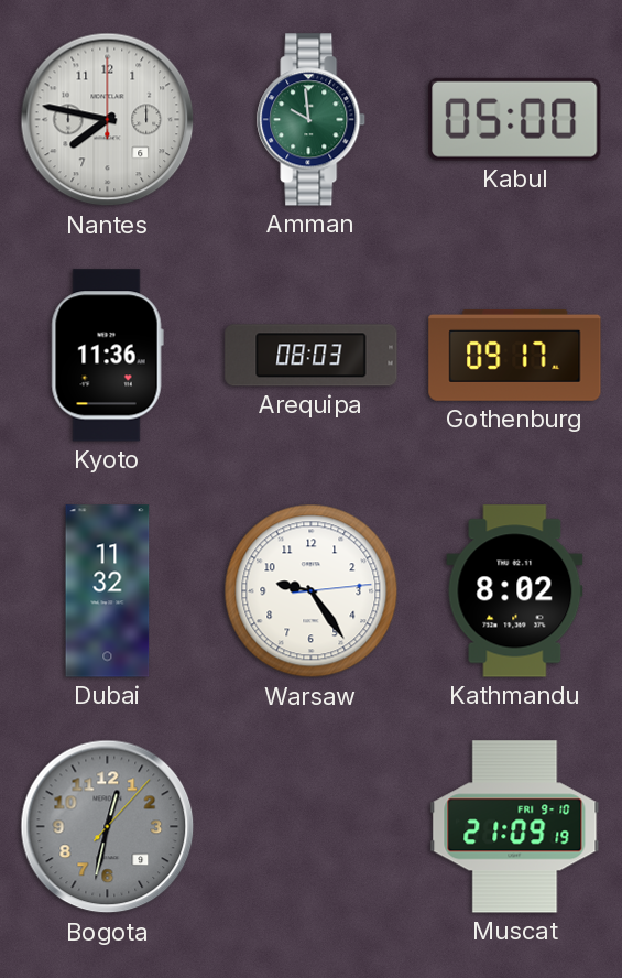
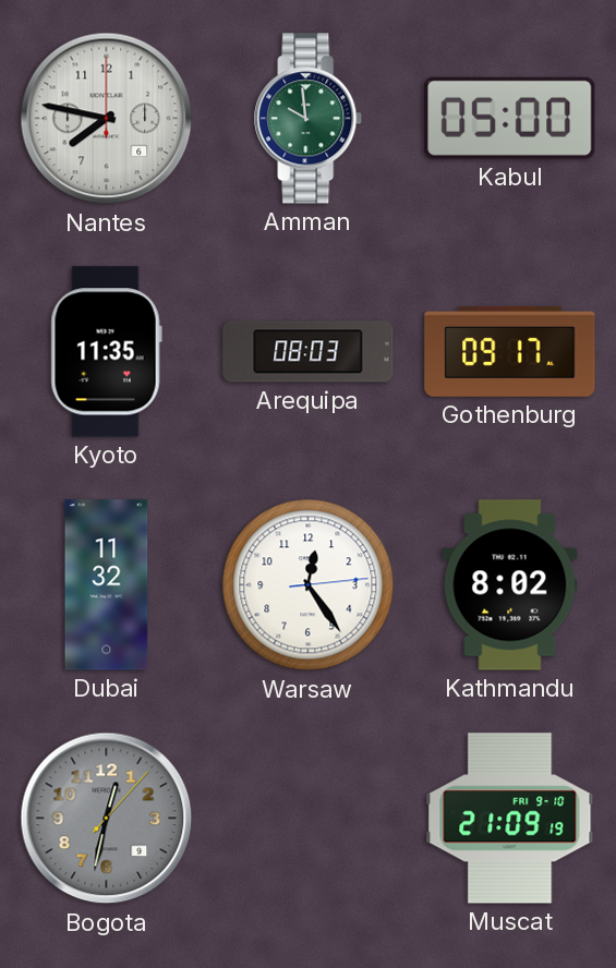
Kyoto: 11:36 -> 11:35 (106, 352)
Warsaw: 9:24 -> 12:24 (309, 585)
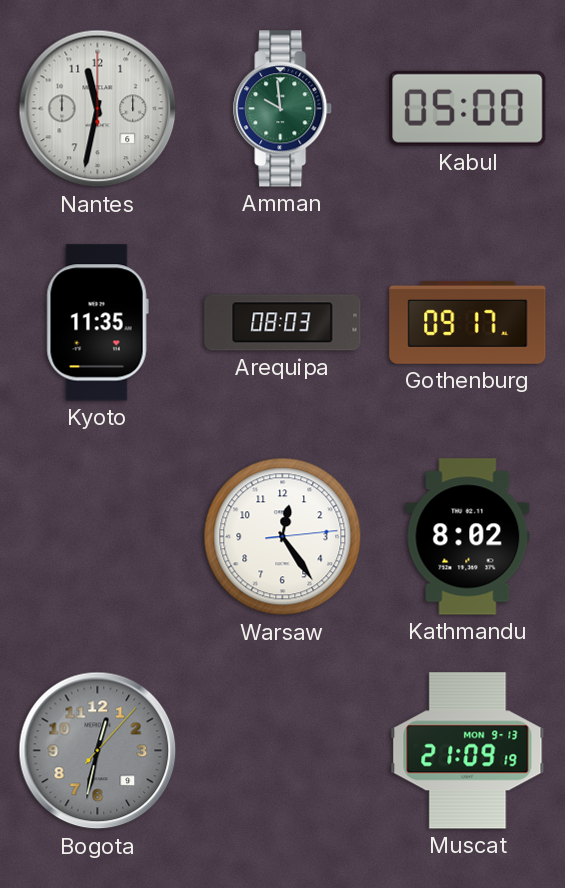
Nantes: 7:47 -> 11:32 (98, 109)
Dubai: 11:32 -> none (107, 585)
Muscat date: FRI 9-10 -> MON 9-13 (468, 751)
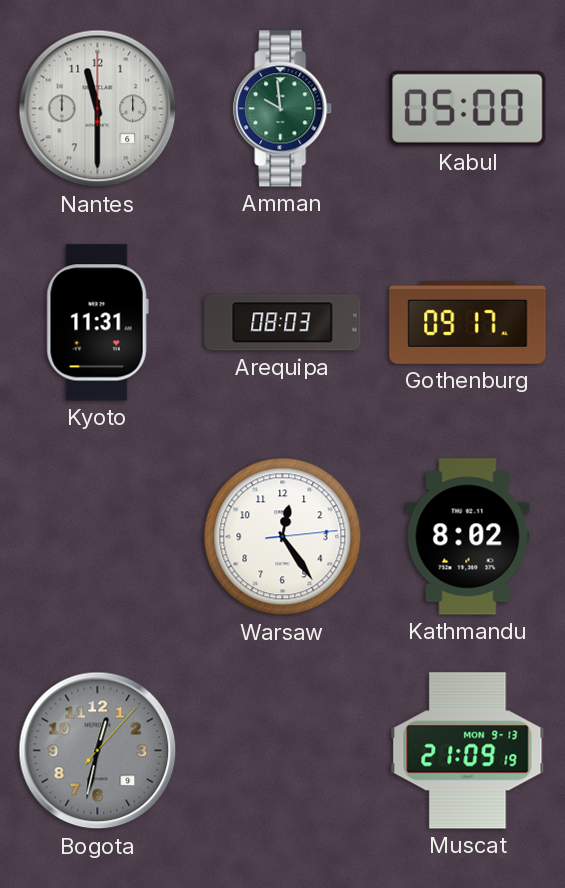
Nantes: 11:32 -> 11:30 (98, 109)
Kyoto: 11:35 -> 11:31 (97, 323)
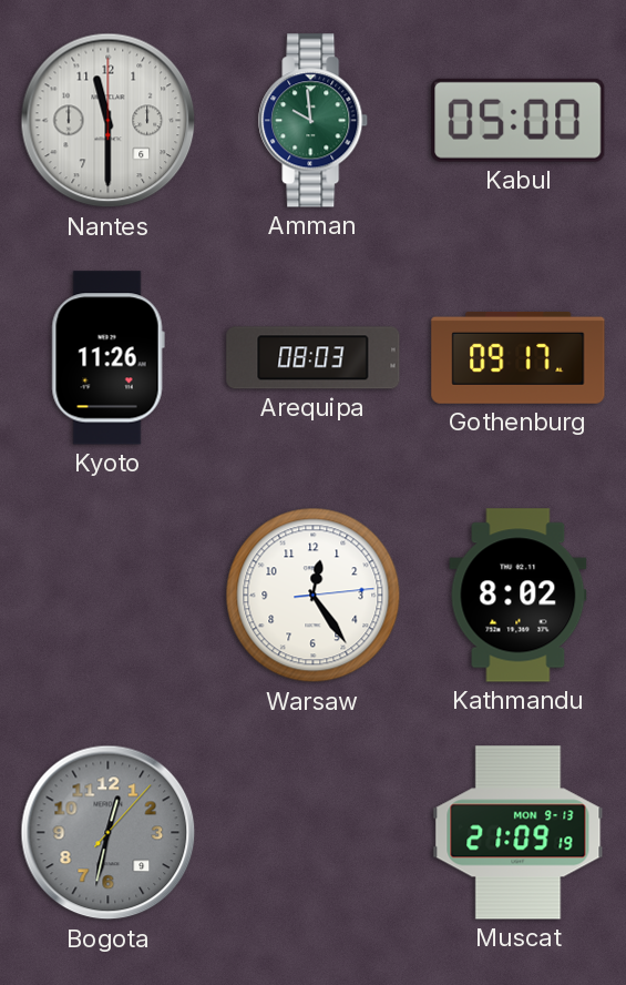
Kyoto: 11:31 -> 11:26 (107, 358)
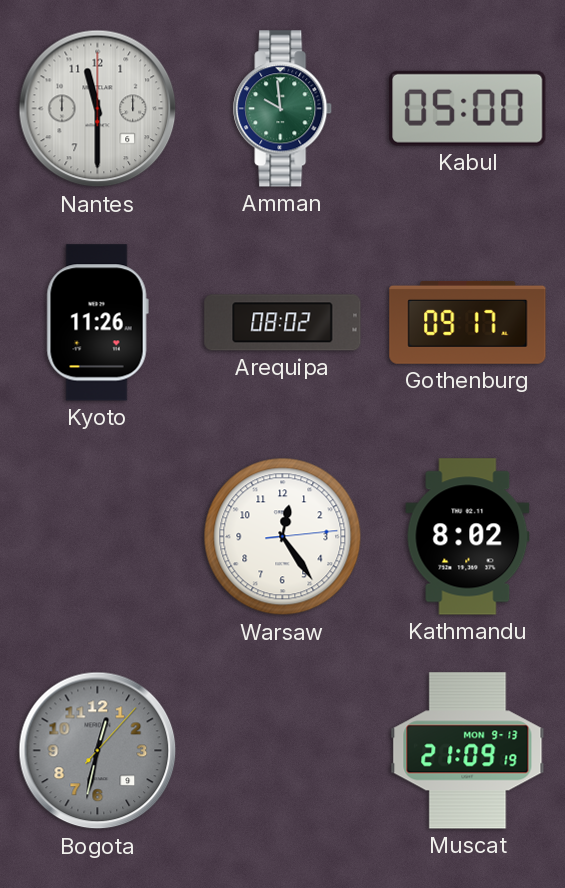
Arequipa: 08:03 -> 08:02 (283, 323)
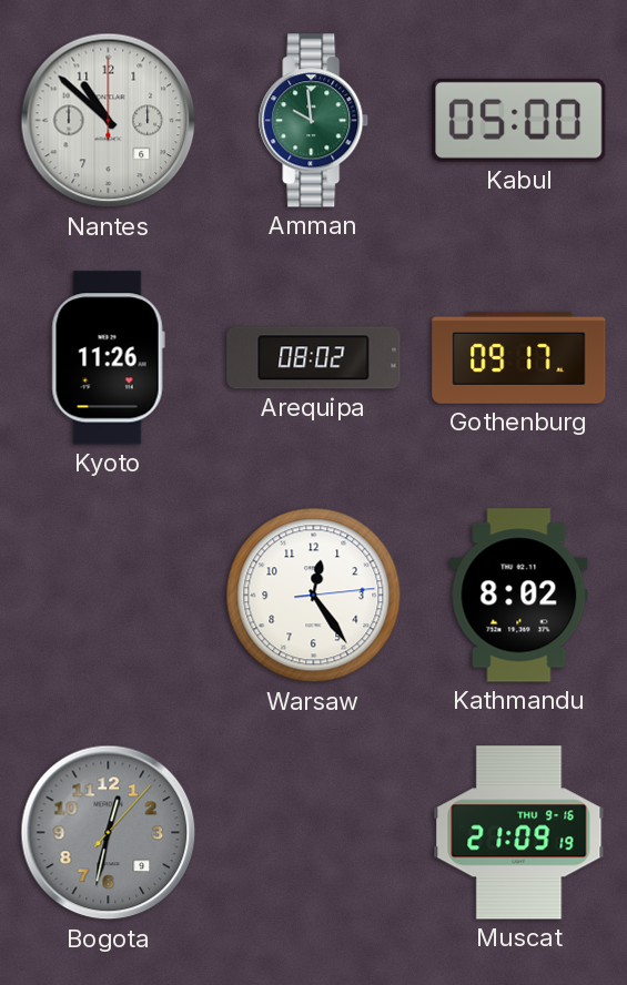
Nantes: 11:30 -> 10:52 (109, 121)
Muscat date: MON 9-13 -> THU 9-16 (519, 833)
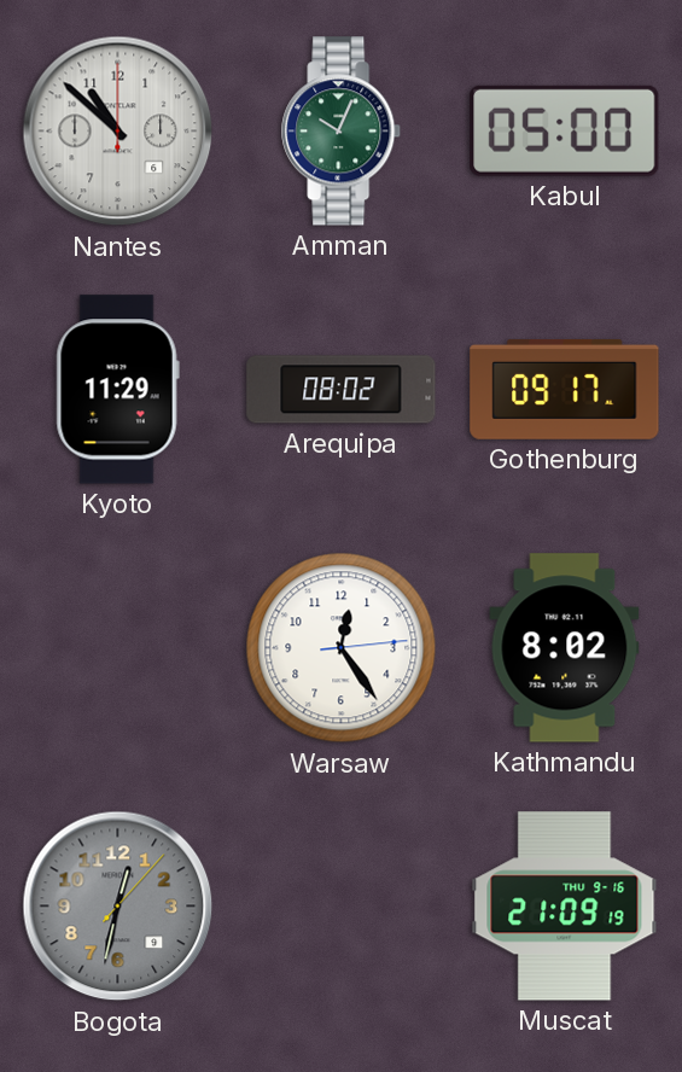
Amman: 9:59 -> 10:04 (342, 132)
Kyoto: 11:26 -> 11:29 (117, 390)
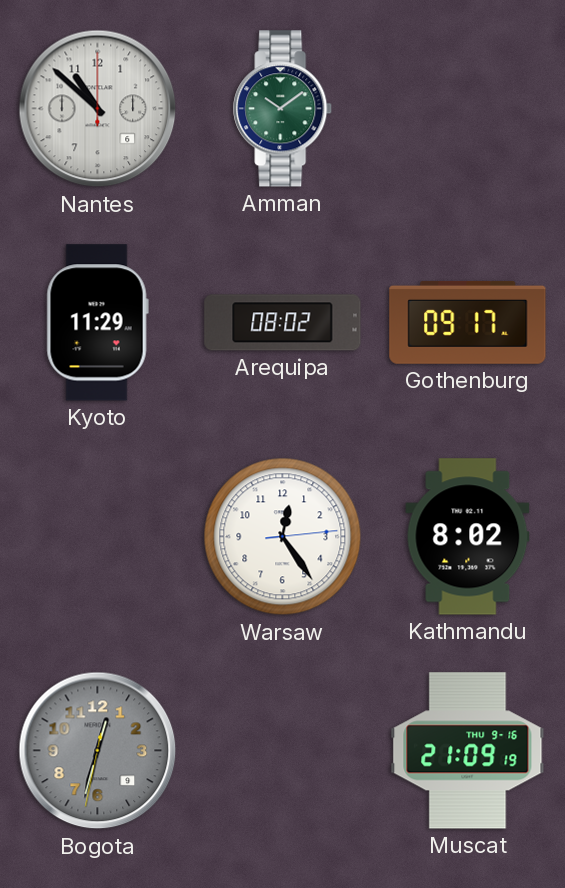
Amman: 10:04 -> 10:09 (283, 109)
Kabul: 05:00 -> none (565, 130)
Bogota: 12:32:07 -> 12:32:32 (98, 751)
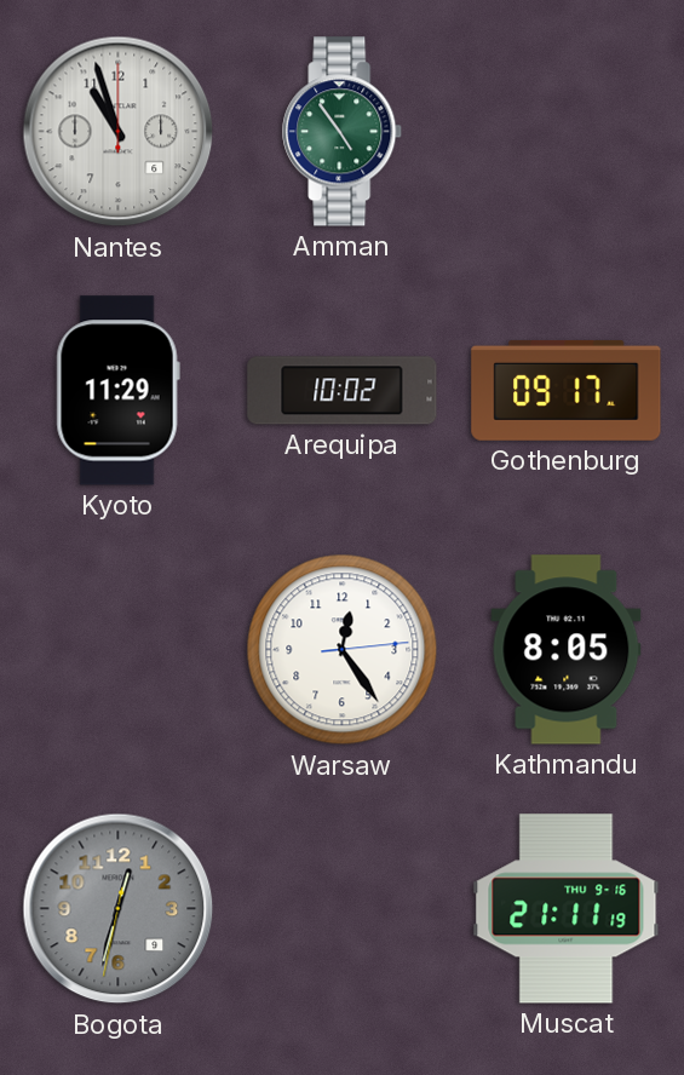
Nantes: 10:52 -> 10:57 (119, 132)
Amman: 10:09 -> 4:54 (343, 132)
Arequipa: 08:02 -> 10:02 (343, 391)
Kathmandu: 8:02 -> 8:05 (567, 650)
Muscat: 21:09 -> 21:11 (567, 909)
